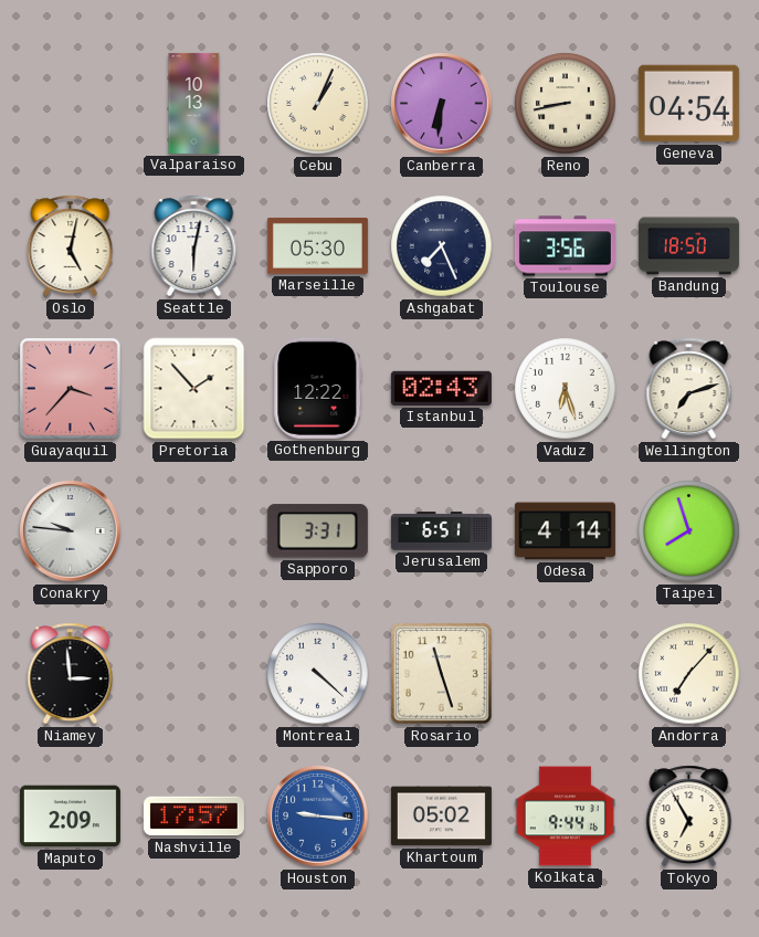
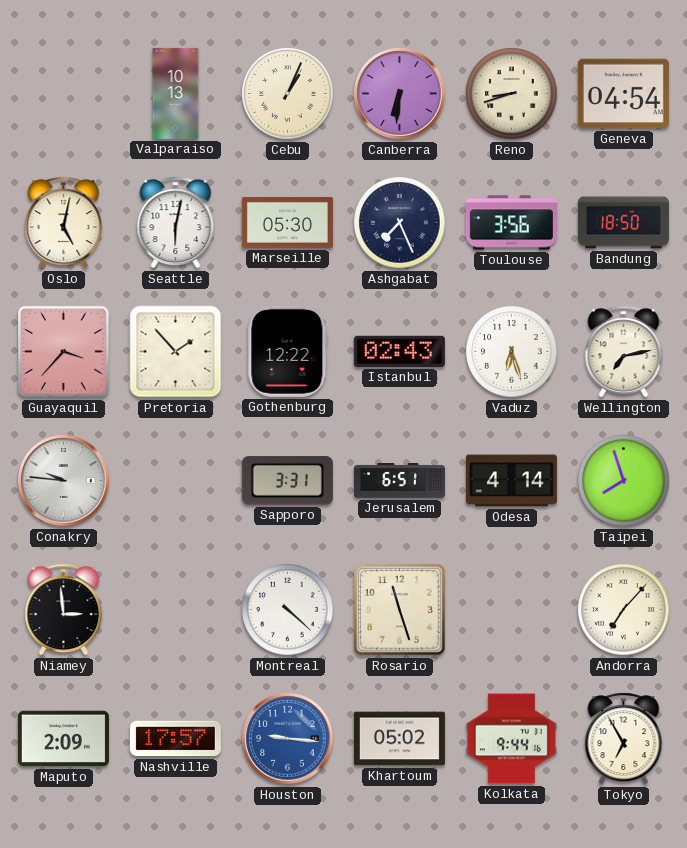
Reno: 8:43 -> 8:42 (512, 94)
Wellington: 7:12 -> 7:13 (624, 352)
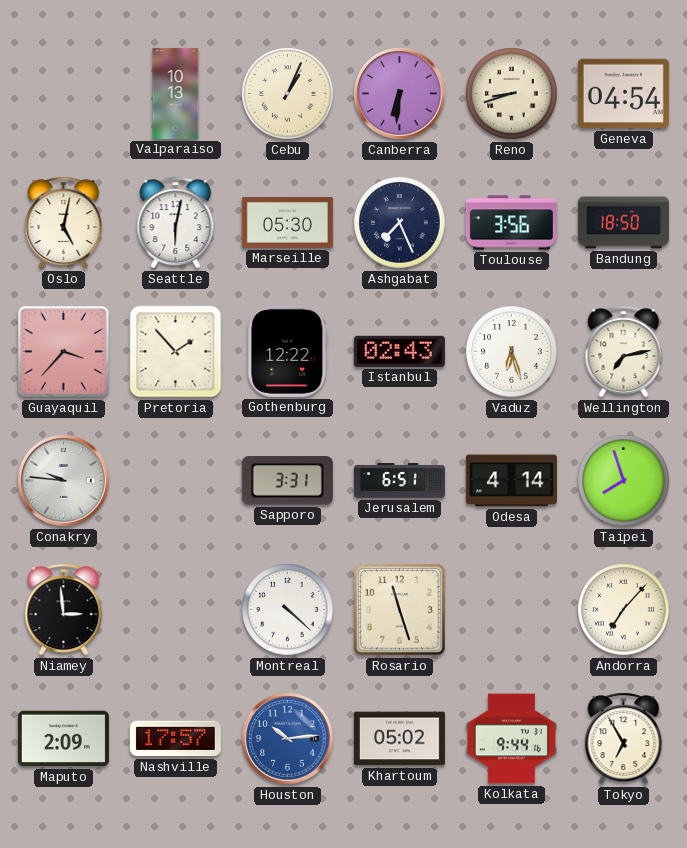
Houston: 9:16 -> 10:14 (288, 739)
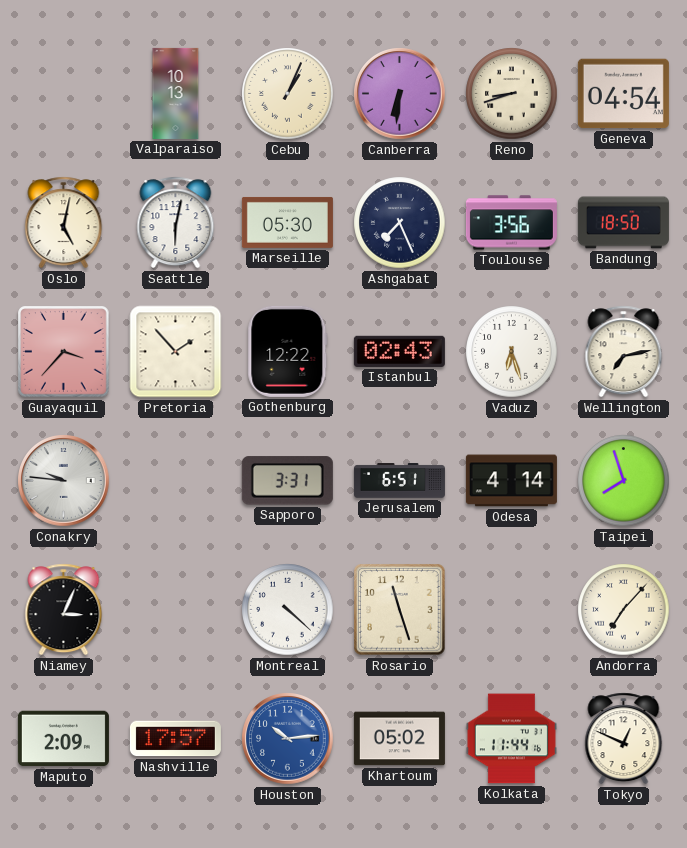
Niamey: 2:59 -> 3:04 (64, 610)
Kolkata: 9:44 -> 11:44 (511, 739)
Tokyo: 6:55 -> 12:49 (624, 739)
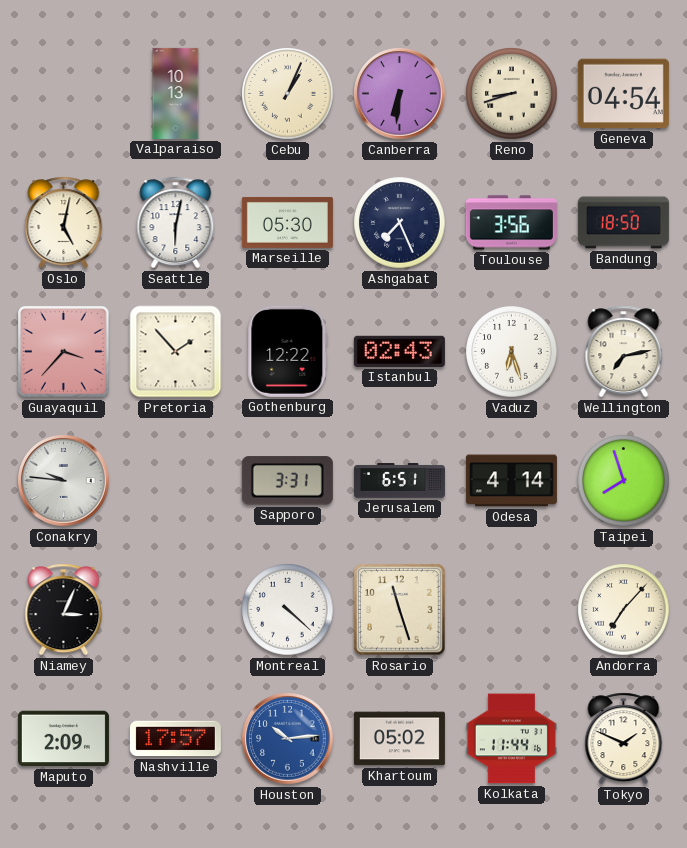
Tokyo: 12:49 -> 1:49 (624, 739)
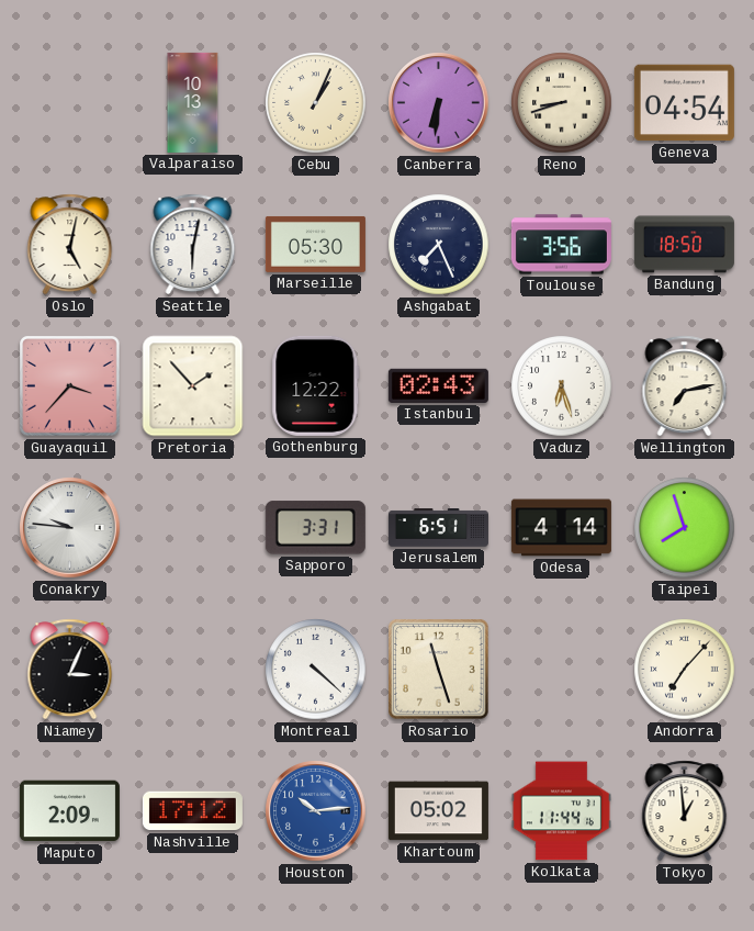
Nashville: 17:57 -> 17:12 (192, 811)
Tokyo: 1:49 -> 12:59 (685, 811)
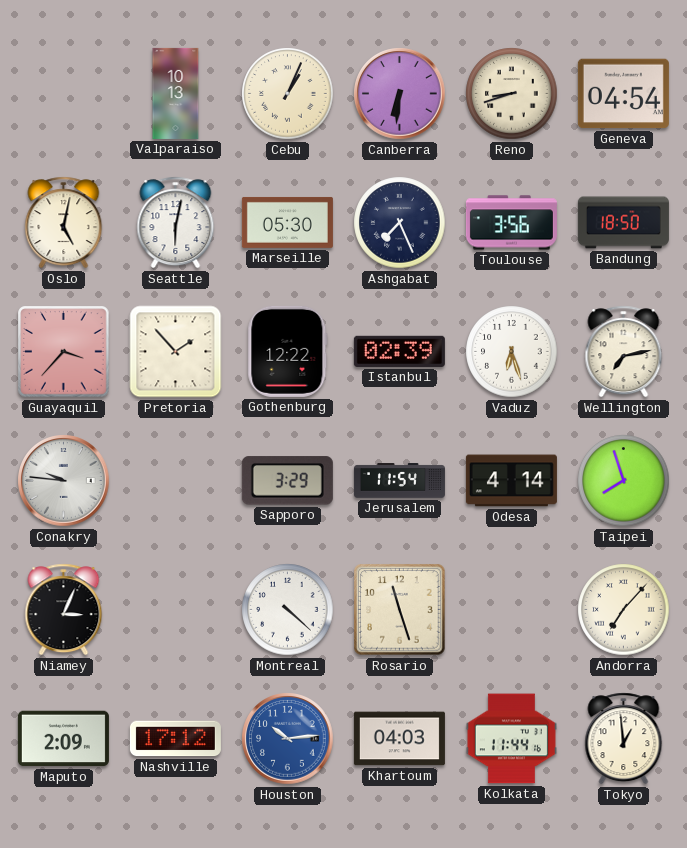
Istanbul: 02:43 -> 02:39 (399, 351)
Sapporo: 3:31 -> 3:29 (287, 481)
Jerusalem: 6:51 -> 11:54 (399, 481)
Khartoum: 05:02 -> 04:03 (399, 739)
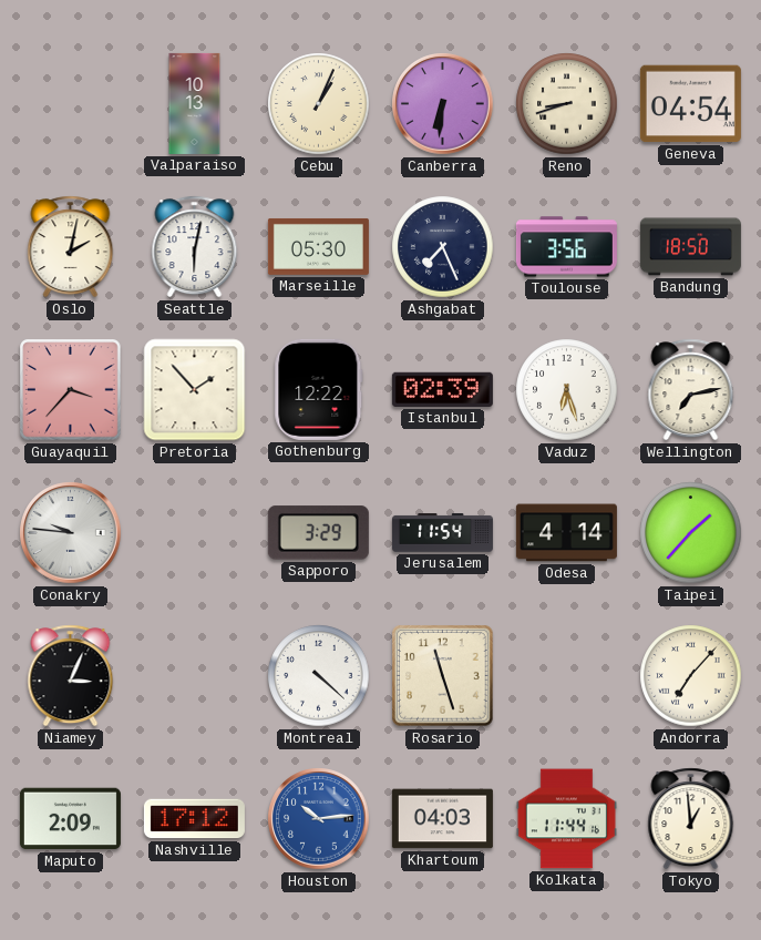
Oslo: 5:02 -> 2:02 (71, 247)
Taipei: 7:57 -> 1:37 (691, 533)
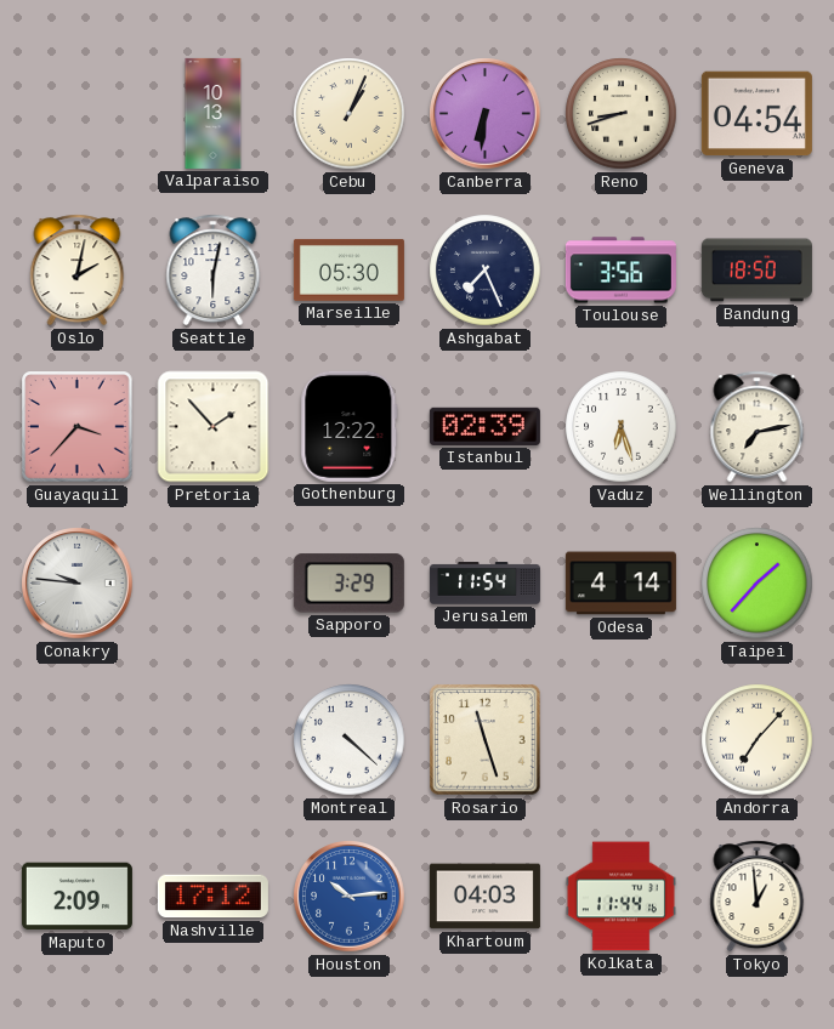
Niamey: 3:04 -> none (71, 676)
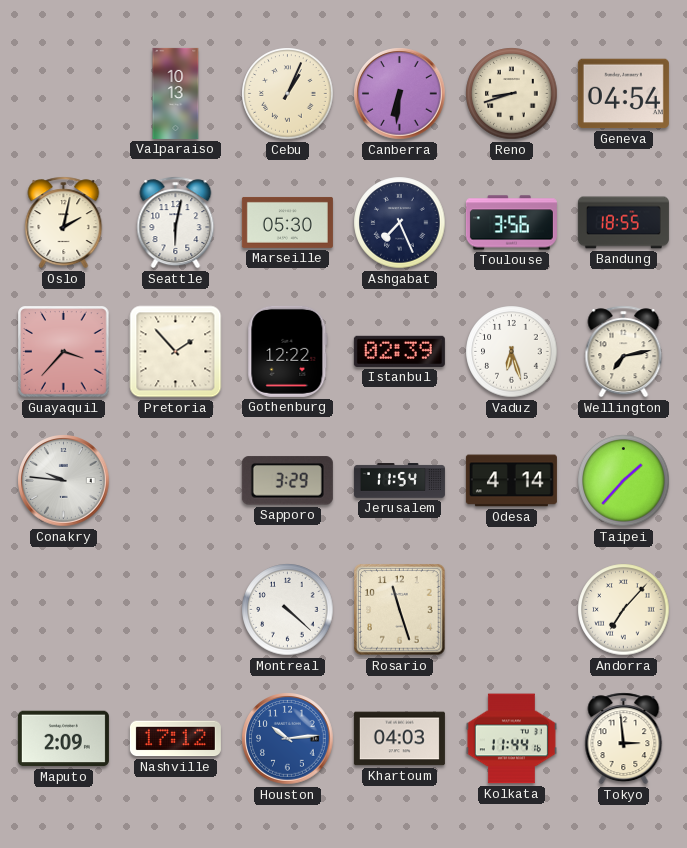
Bandung: 18:50 -> 18:55 (623, 223)
Tokyo: 12:59 -> 2:59 (624, 739)
